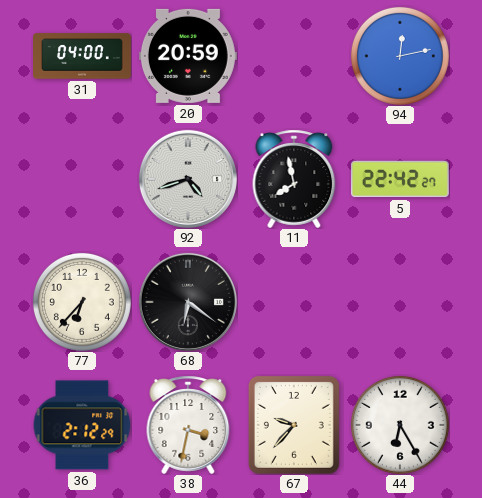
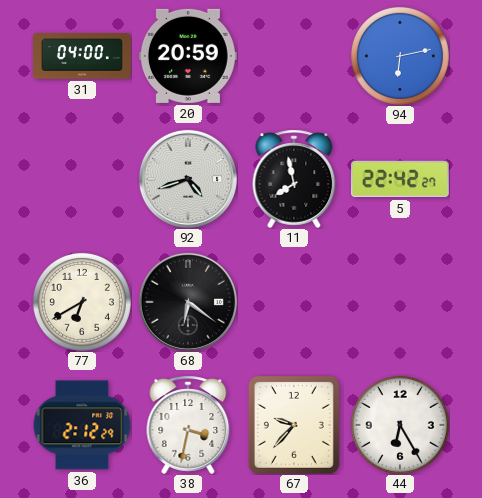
94: 12:13 -> 6:13 (400, 56)
77: 6:37 -> 6:40 (82, 302)
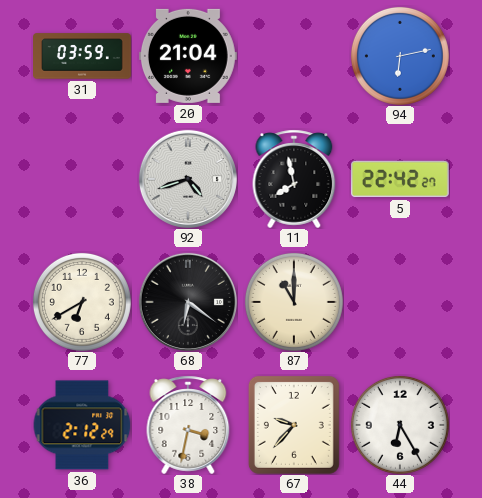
31: 04:00 -> 03:59 (83, 56)
20: 20:59 -> 21:04 (188, 56)
87: none -> 11:00 (294, 302)
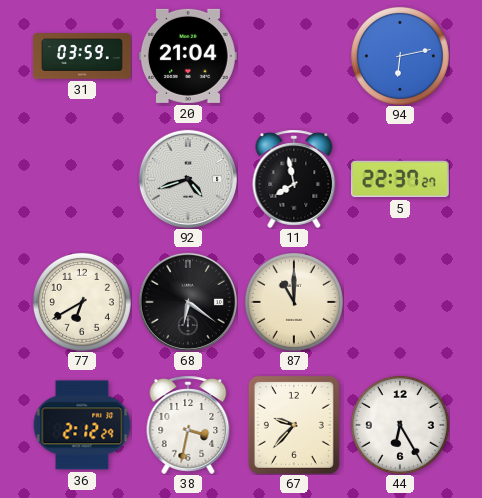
5: 22:42 -> 22:37 (400, 179)
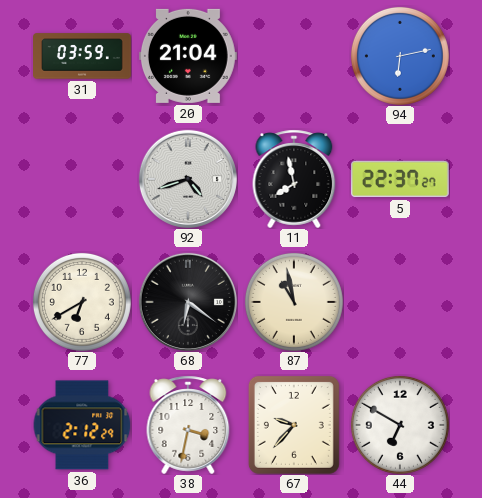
87: 11:00 -> 10:58 (294, 302)
44: 6:25 -> 6:50 (400, 425)
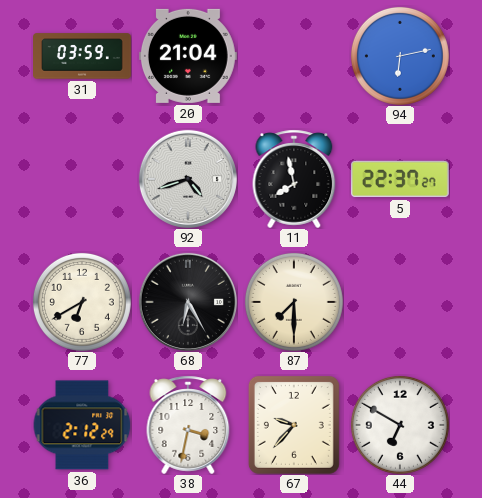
68: 6:21 -> 6:25 (188, 302)
87: 10:58 -> 7:30 (294, 302)
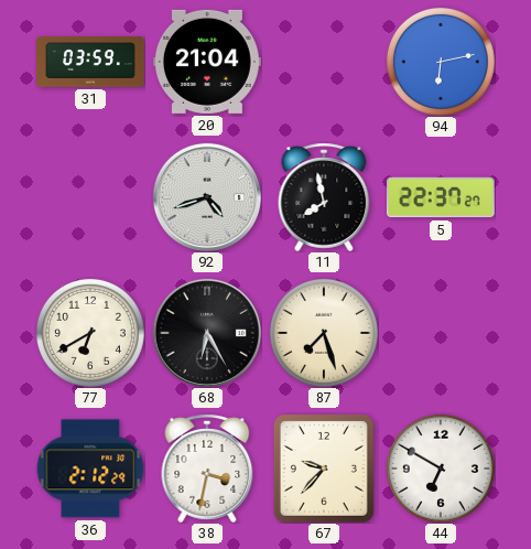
87: 7:30 -> 7:27 (324, 333)
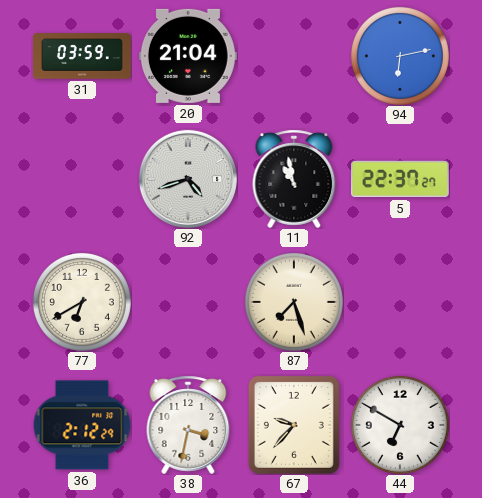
11: 7:58 -> 10:58 (294, 179)
68: 6:25 -> none (207, 333)
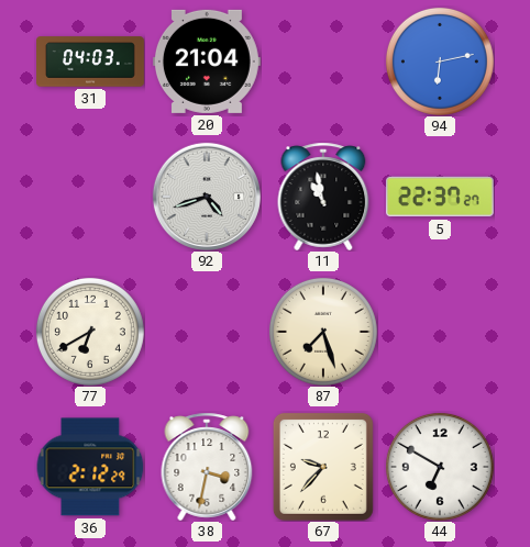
31: 03:59 -> 04:03 (91, 62)
